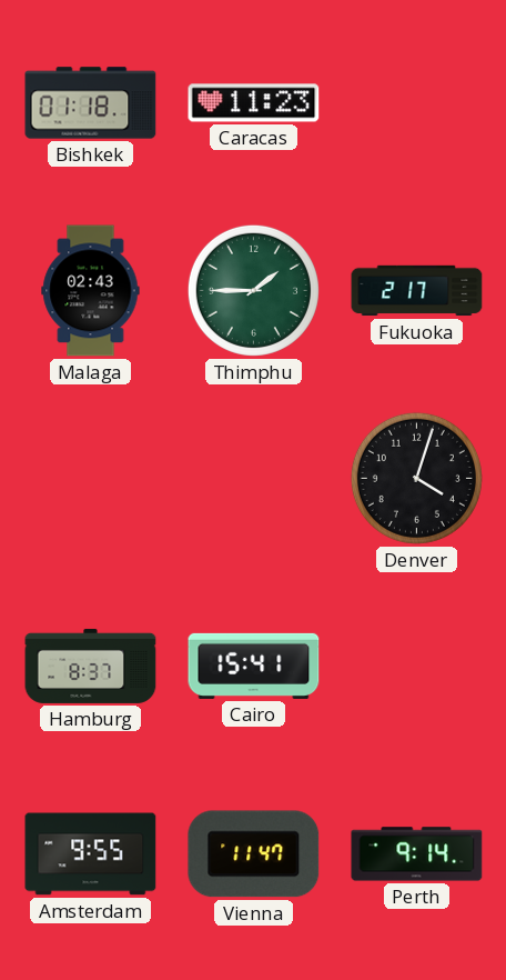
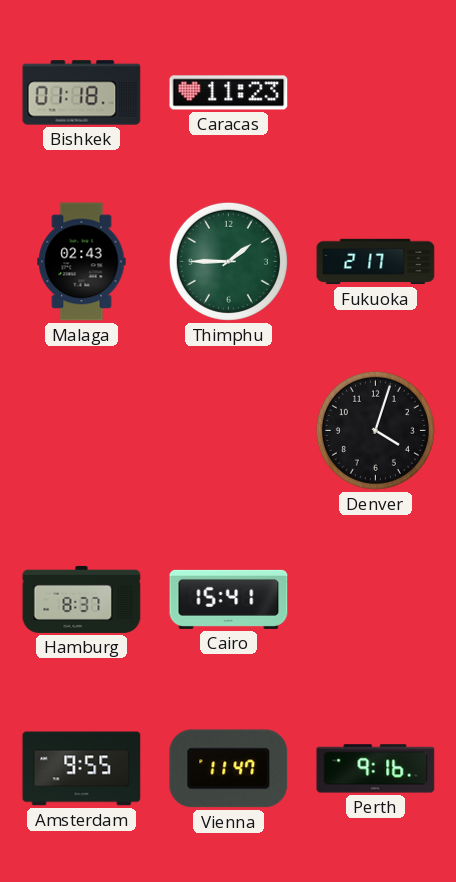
Perth: 9:14 -> 9:16 (376, 769)
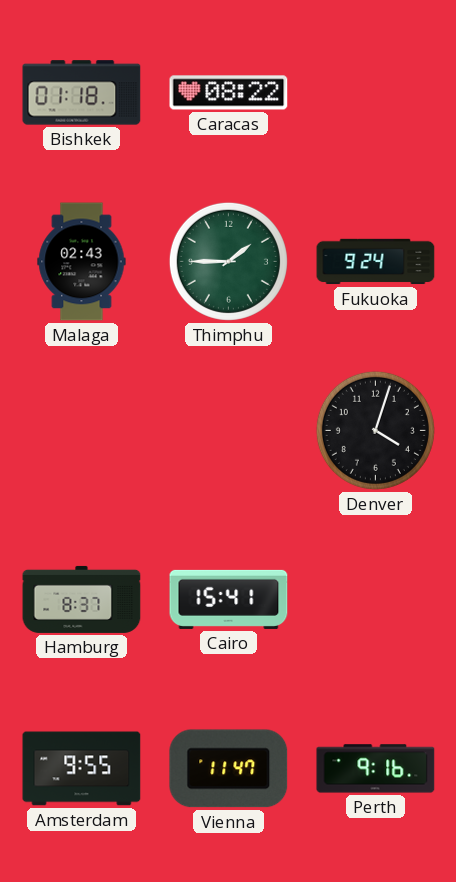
Caracas: 11:23 -> 08:22 (229, 93)
Fukuoka: 2:17 -> 9:24 (376, 262)
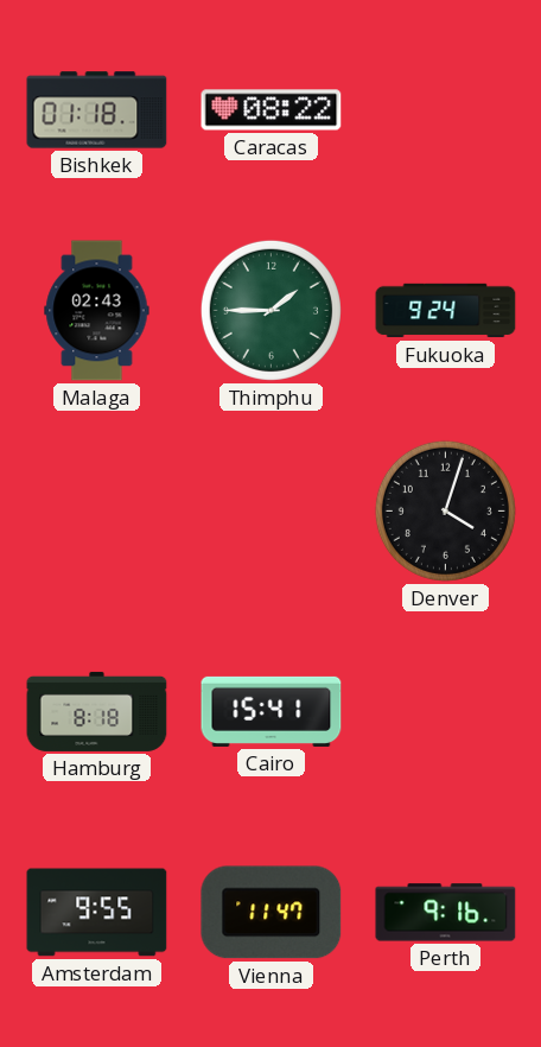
Hamburg: 8:37 -> 8:18 (97, 711)
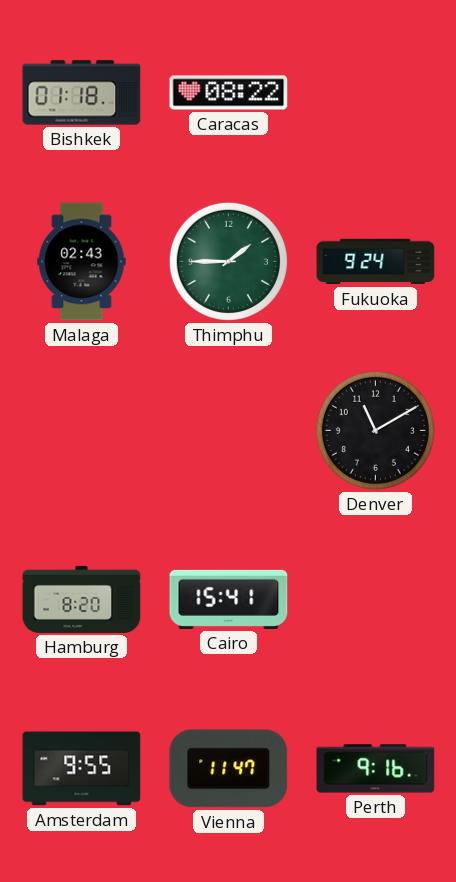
Denver: 4:03 -> 11:10 (375, 430)
Hamburg: 8:18 -> 8:20 (82, 599)
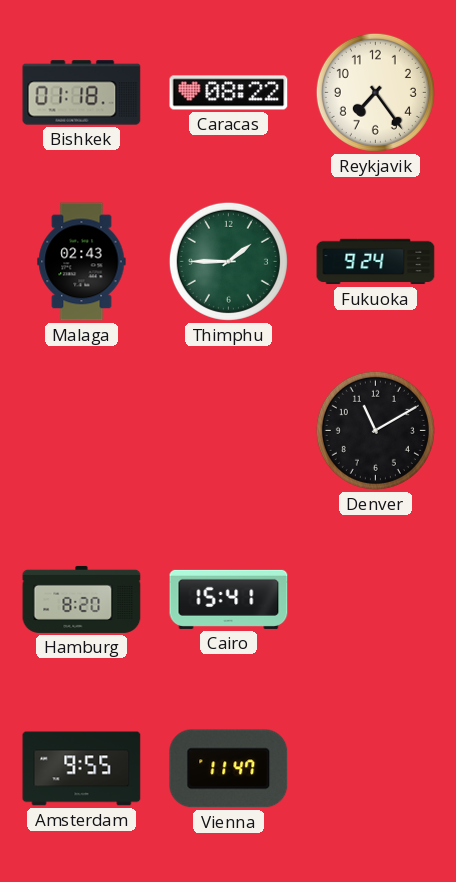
Reykjavik: none -> 7:24 (375, 92)
Perth: 9:16 -> none (376, 769)
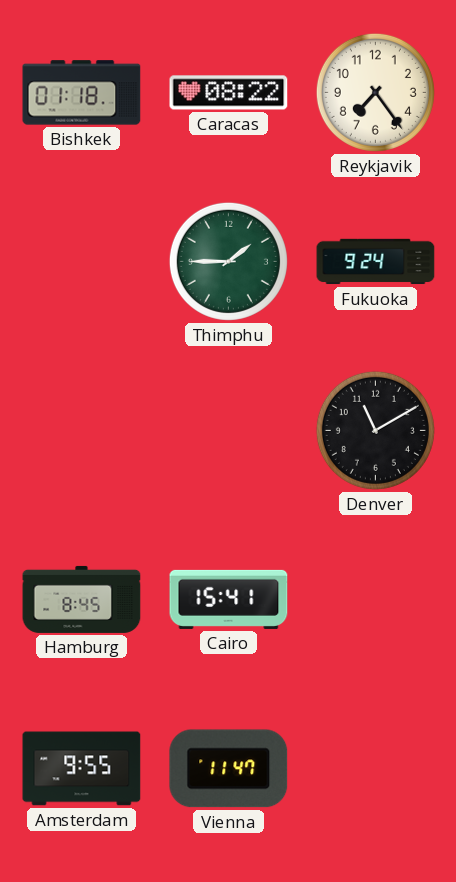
Malaga: 02:43 -> none (82, 262)
Hamburg: 8:20 -> 8:45 (82, 599)
